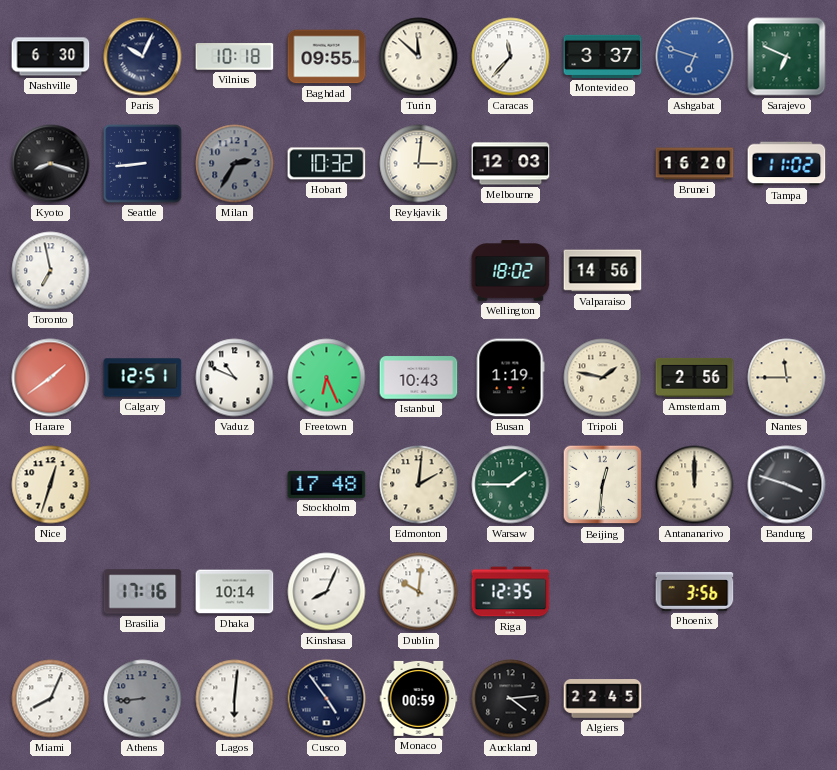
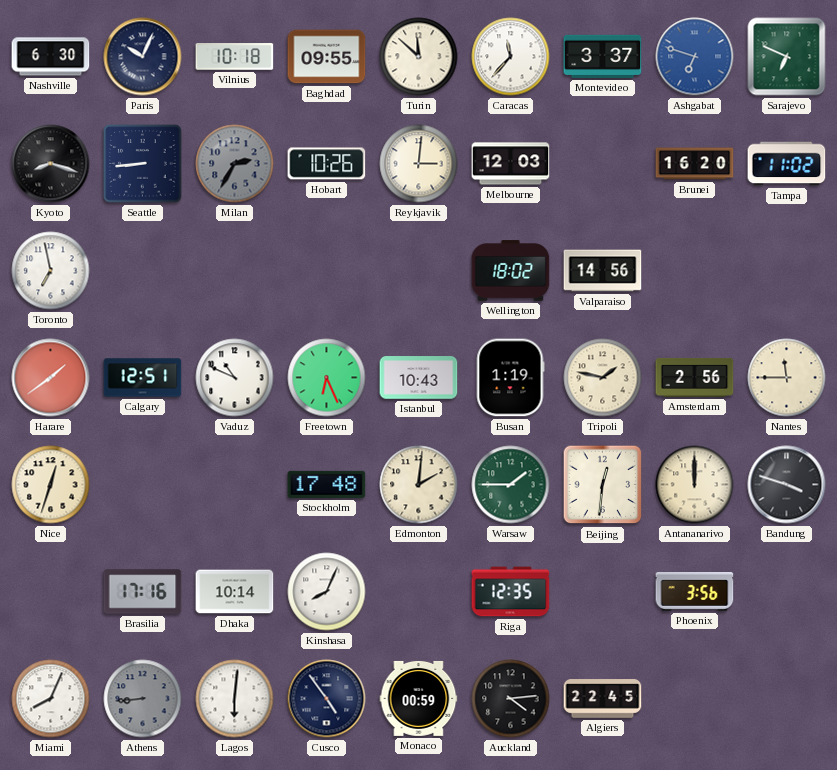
Hobart: 10:32 -> 10:26 (327, 164)
Dublin: 10:01 -> none (419, 592)
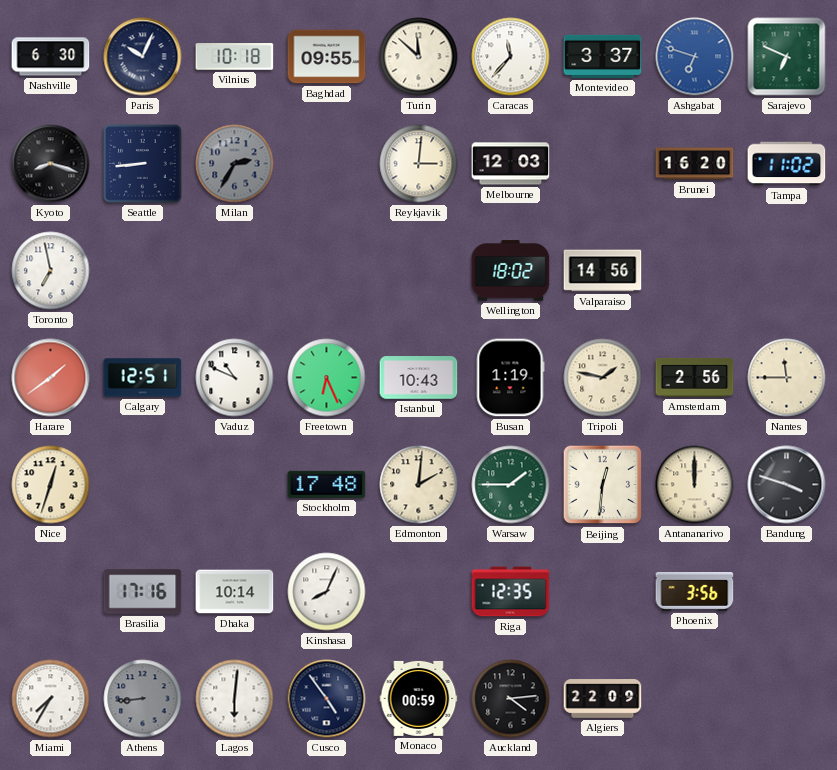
Hobart: 10:26 -> none (327, 164)
Miami: 8:04 -> 7:35 (51, 699)
Algiers: 22:45 -> 22:09 (603, 699)
